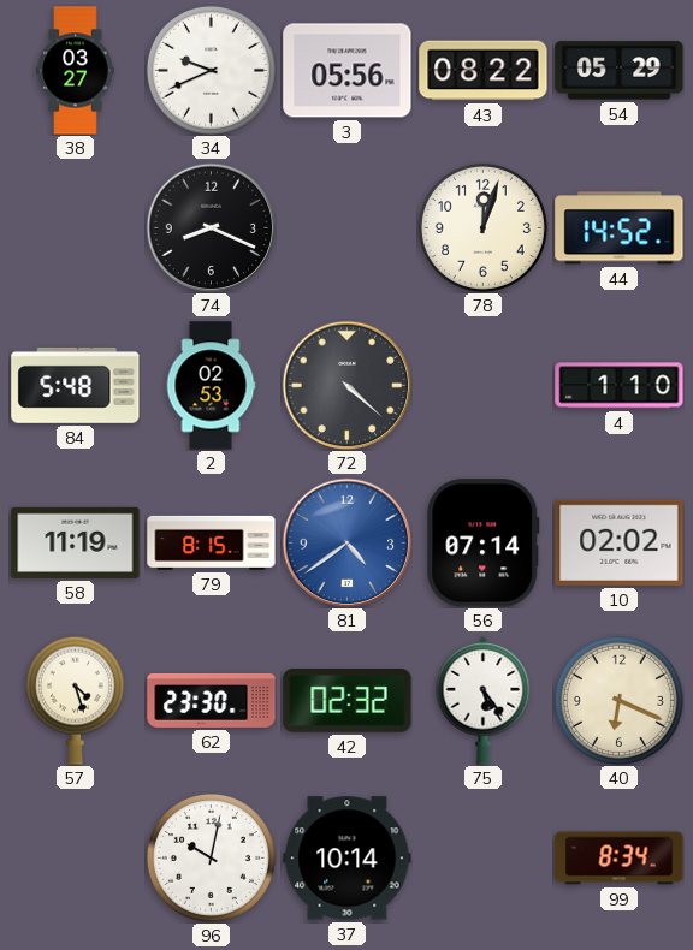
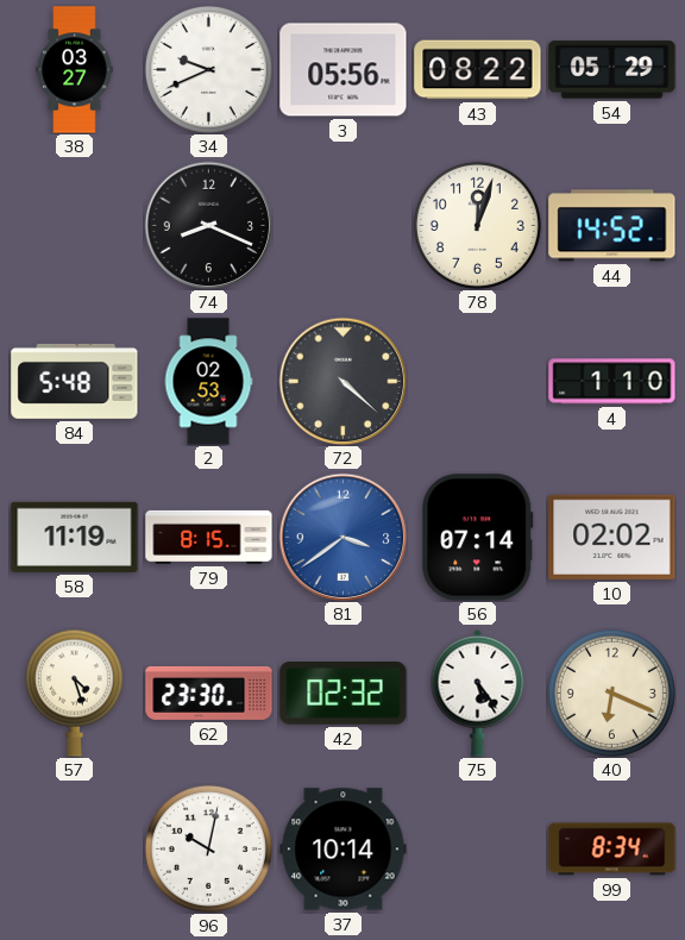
81: 4:39 -> 3:39 (342, 537)
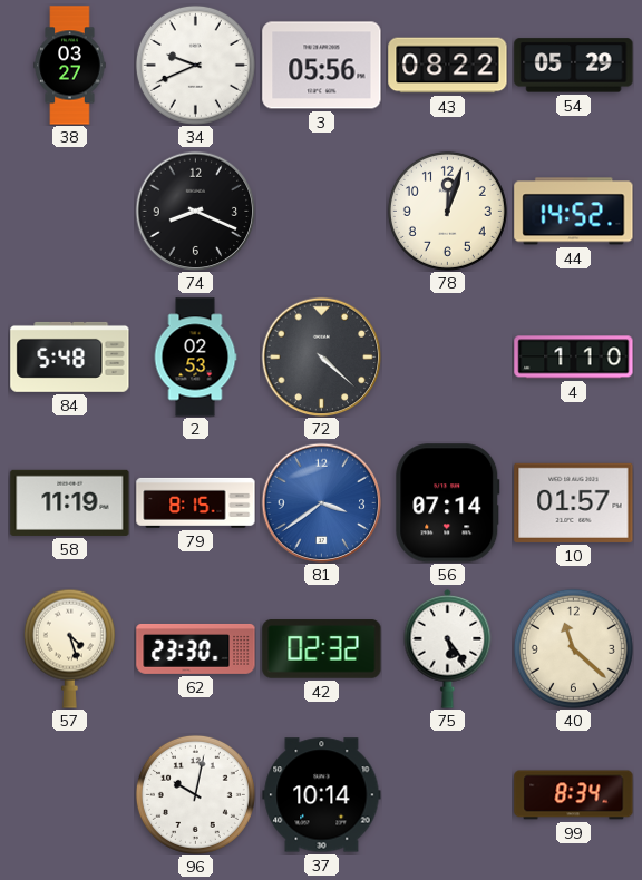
10: 02:02 -> 01:57 (574, 502)
40: 6:19 -> 11:22 (573, 648)
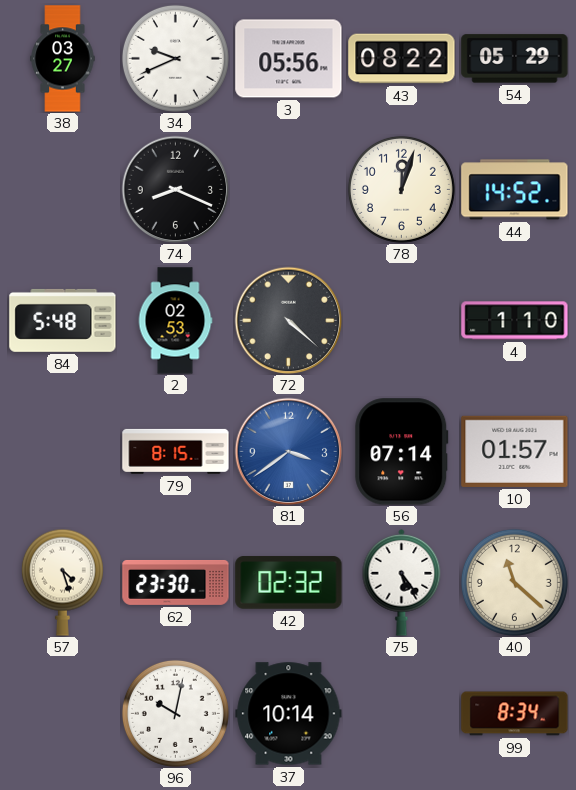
58: 11:19 -> none (70, 502)
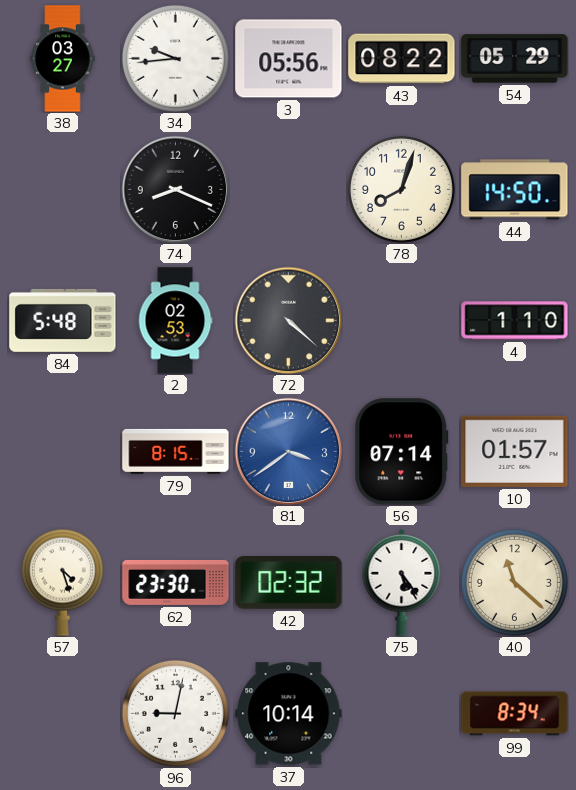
34: 9:41 -> 9:44 (175, 58)
78: 12:03 -> 8:03 (401, 189)
44: 14:52 -> 14:50 (515, 190)
96: 10:02 -> 9:02 (175, 713)
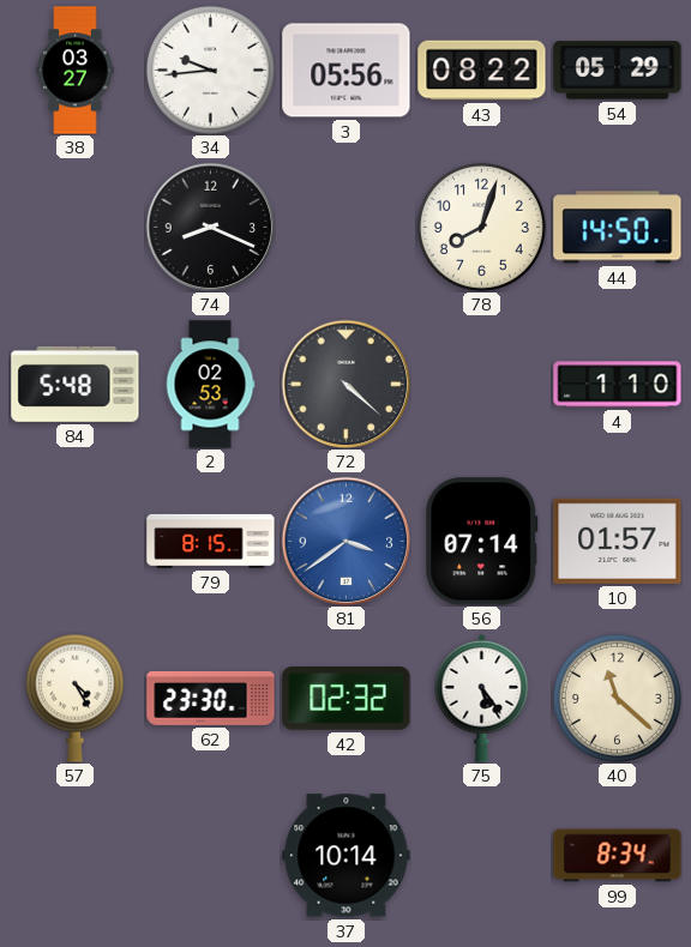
57: 4:27 -> 4:25 (74, 698)
96: 9:02 -> none (175, 713)
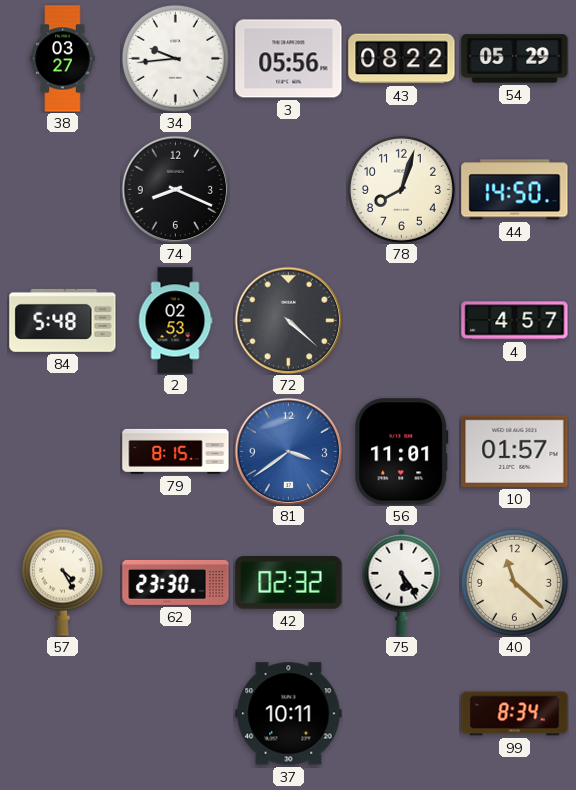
4: 1:10 -> 4:57 (515, 321)
56: 07:14 -> 11:01 (402, 452)
37: 10:14 -> 10:11 (289, 714)
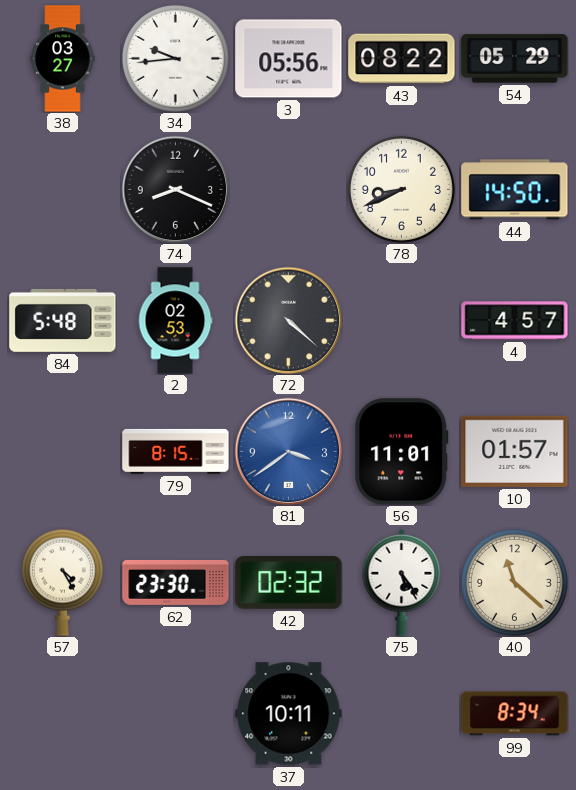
78: 8:03 -> 8:41 (401, 189)
